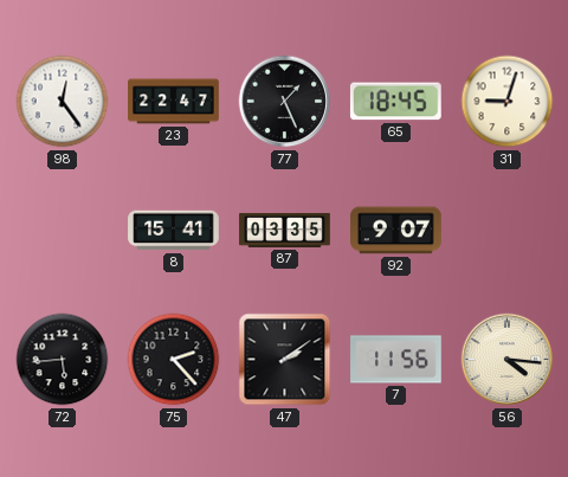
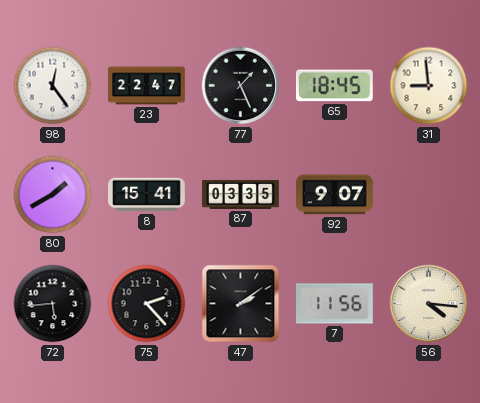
31: 9:03 -> 8:59 (429, 86)
80: none -> 1:40 (53, 195)
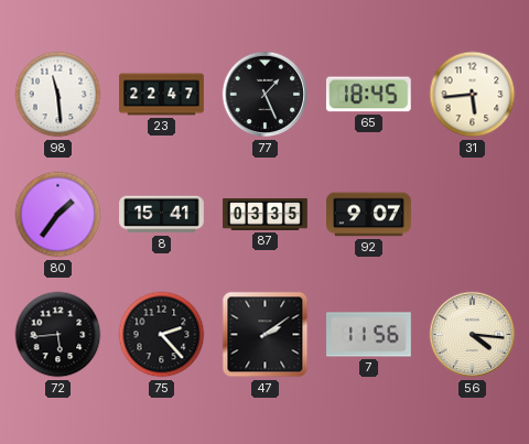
98: 12:24 -> 11:29 (58, 95)
31: 8:59 -> 5:44 (473, 95)
80: 1:40 -> 1:36 (58, 215)
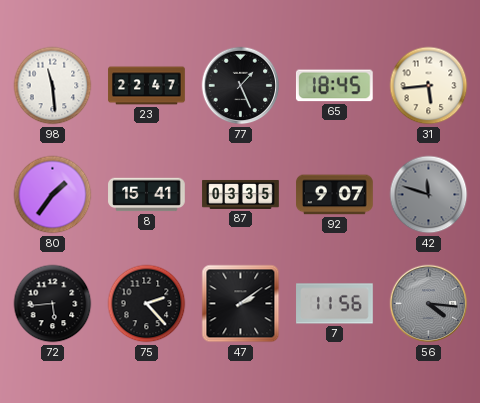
42: none -> 11:48 (429, 195)
56 dial: cream -> grey (429, 304)
